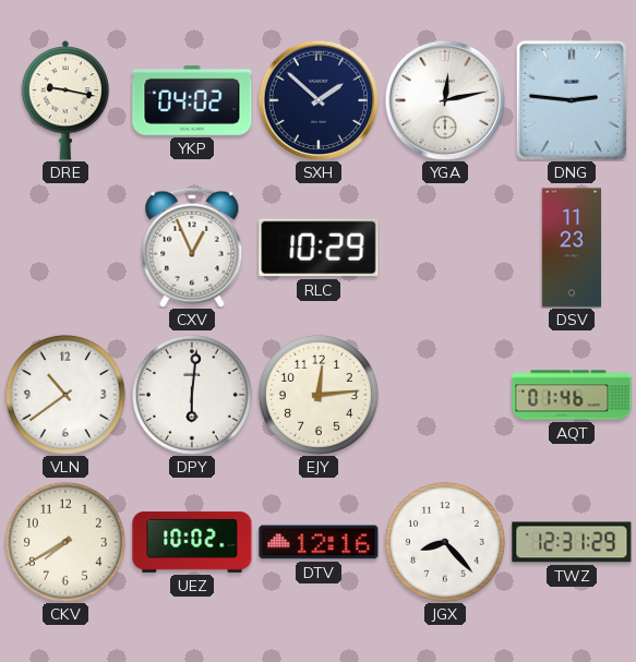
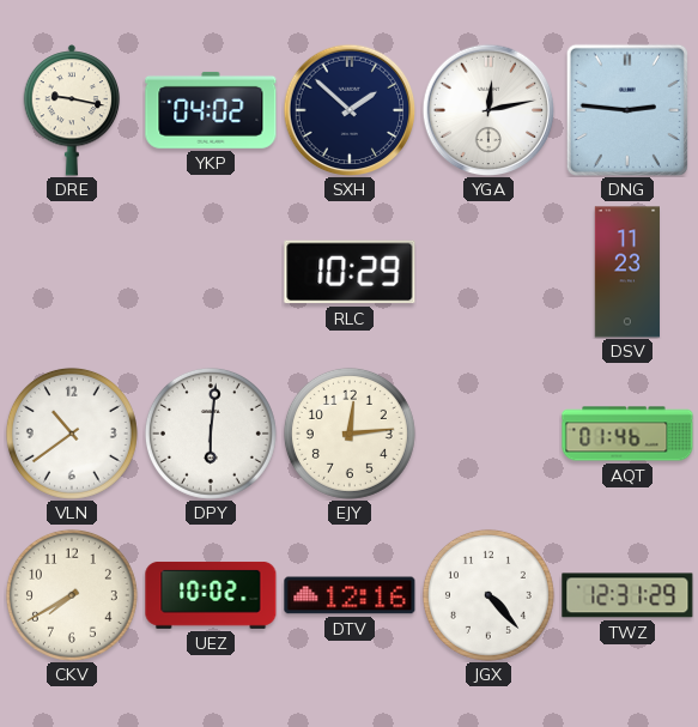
CXV: 12:56 -> none (192, 248)
JGX: 8:23 -> 4:23 (488, 595)
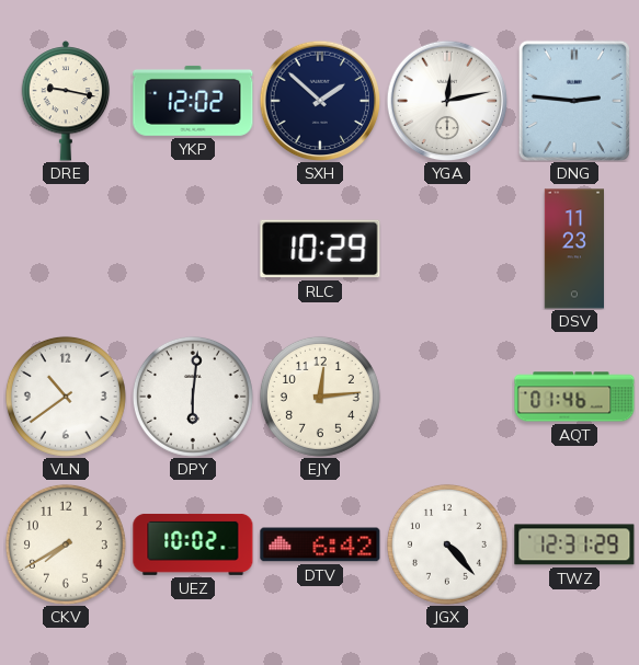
YKP: 04:02 -> 12:02 (193, 101)
DTV: 12:16 -> 6:42 (320, 544)
